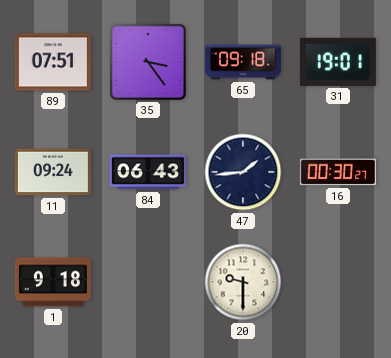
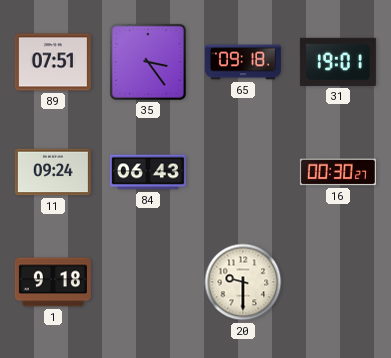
47: 1:44 -> none (243, 172)
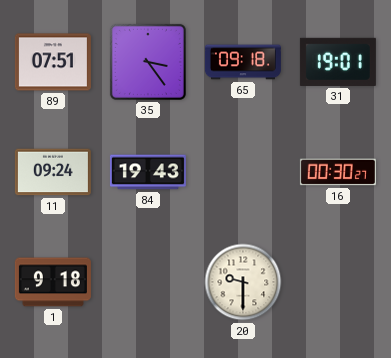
84: 06:43 -> 19:43 (148, 172)
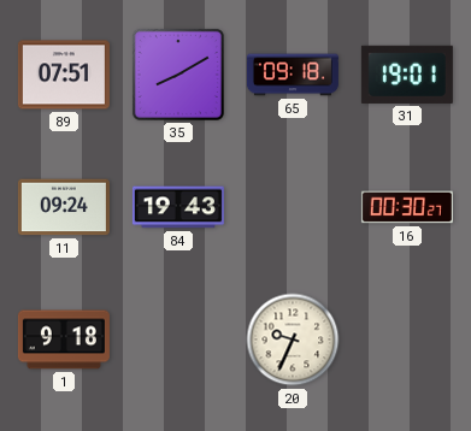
35: 3:24 -> 8:10 (178, 75)
20: 9:30 -> 9:34 (293, 340)
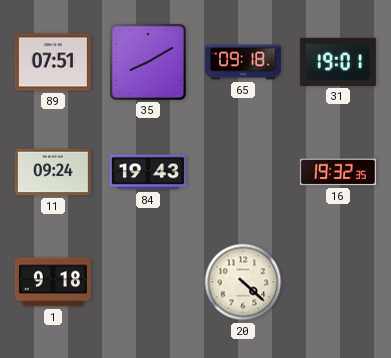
16: 00:30 -> 19:32 (338, 172)
20: 9:34 -> 4:22 (243, 282)
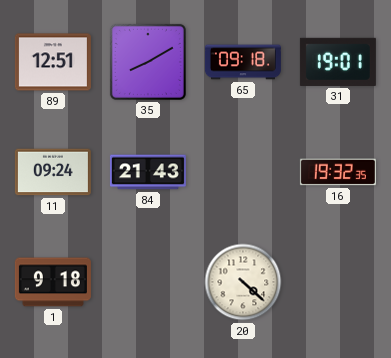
89: 07:51 -> 12:51 (53, 62)
84: 19:43 -> 21:43 (148, 172)
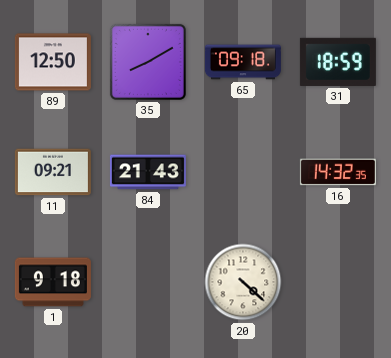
89: 12:51 -> 12:50 (53, 62)
31: 19:01 -> 18:59 (338, 62)
11: 09:24 -> 09:21 (53, 172)
16: 19:32 -> 14:32 (338, 172)
